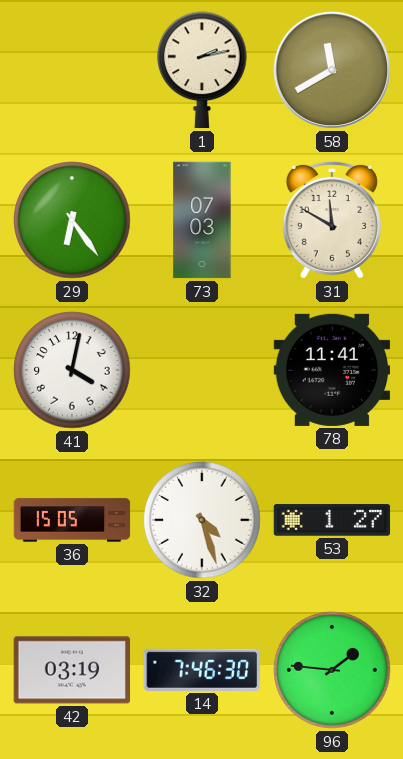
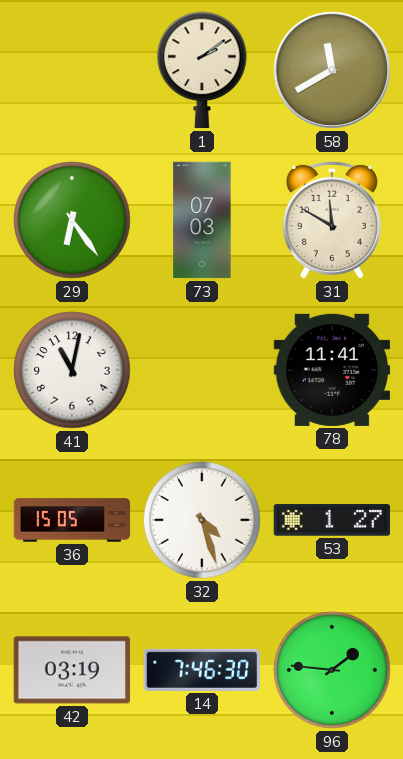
1: 2:13 -> 2:09 (202, 70)
41: 4:02 -> 11:02 (72, 370)
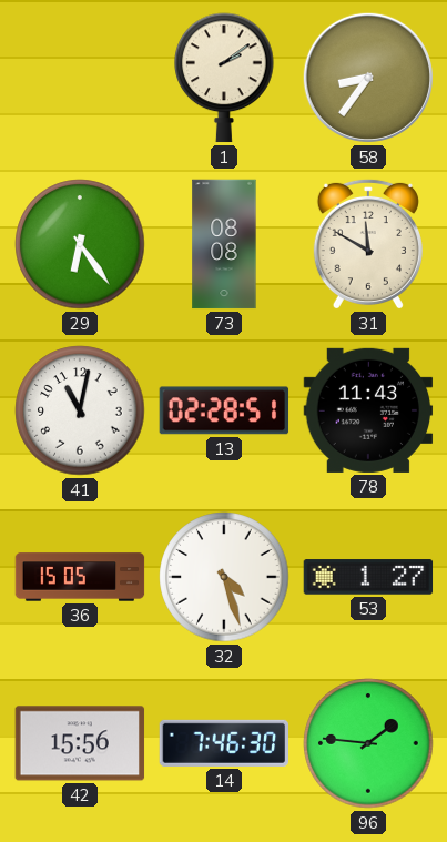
58: 11:40 -> 8:36 (368, 78)
73: 07:03 -> 08:08 (224, 244)
13: none -> 02:28 (224, 410)
78: 11:41 -> 11:43 (368, 410)
42: 03:19 -> 15:56 (80, 743)
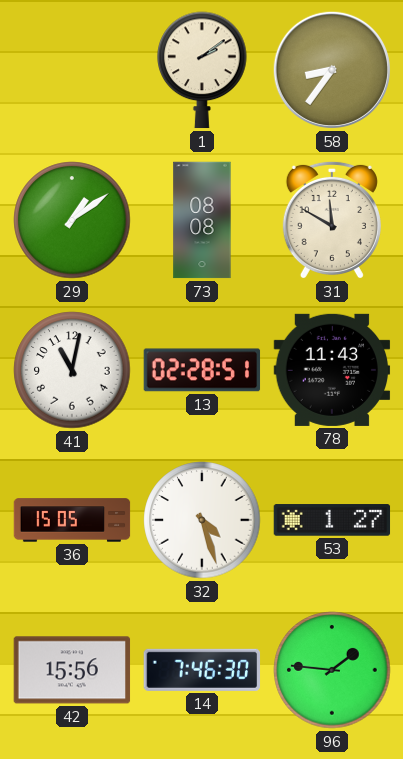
29: 6:24 -> 1:09 (72, 220)
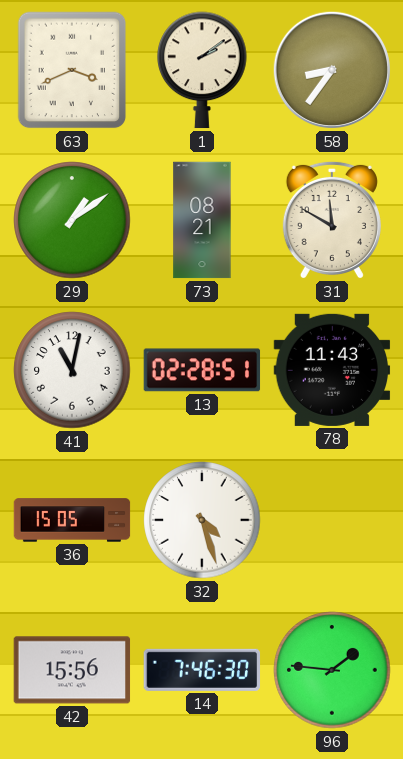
63: none -> 3:41 (72, 70)
73: 08:08 -> 08:21 (202, 220)
53: 1:27 -> none (332, 520)
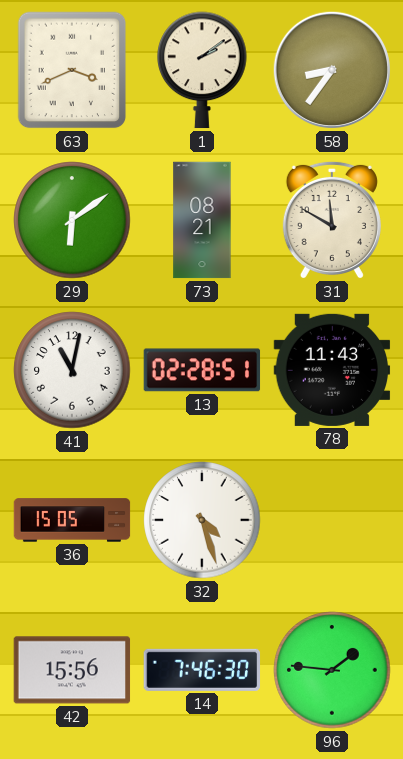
29: 1:09 -> 6:09 (72, 220)
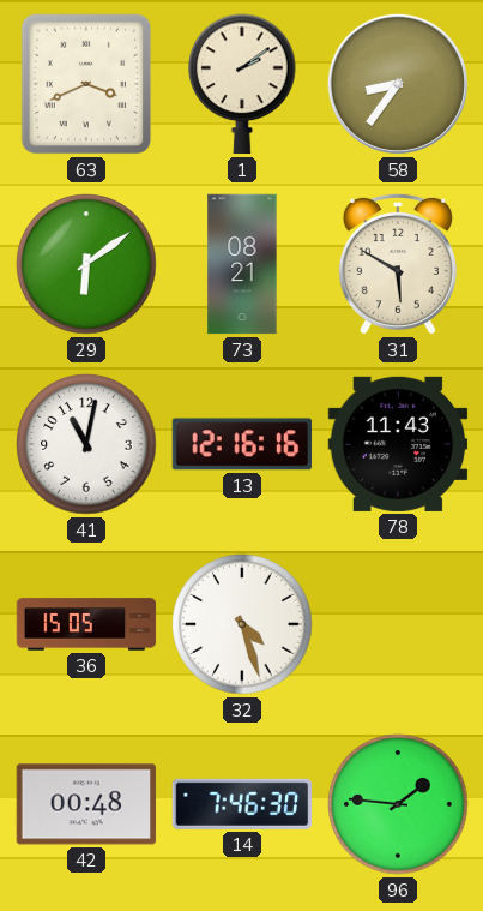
31: 11:50 -> 5:50 (398, 264)
13: 02:28 -> 12:16 (242, 444)
42: 15:56 -> 00:48 (86, 804)
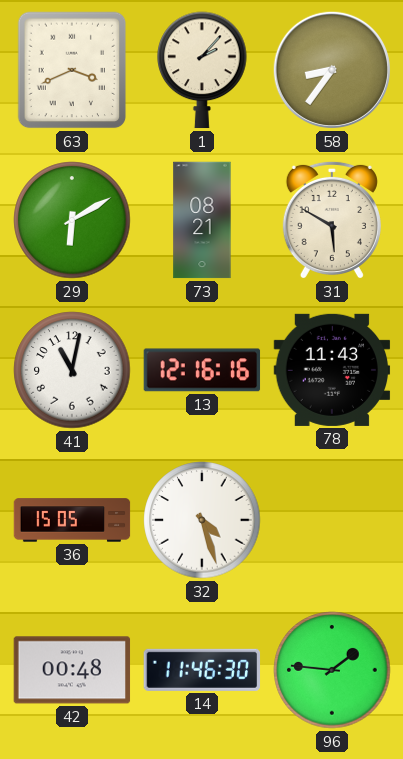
1: 2:09 -> 2:07 (202, 70)
29: 6:09 -> 6:10 (72, 220)
14: 7:46 -> 11:46 (202, 670)
